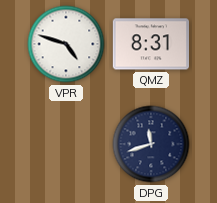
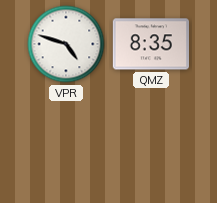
QMZ: 8:31 -> 8:35 (150, 44)
DPG: 11:42 -> none (151, 144)
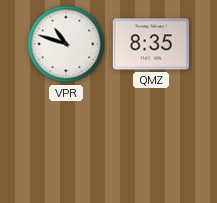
VPR: 4:48 -> 10:48 (66, 44)
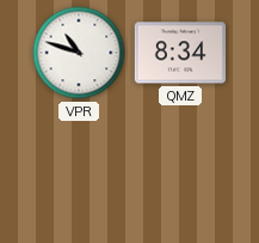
QMZ: 8:35 -> 8:34 (179, 53)
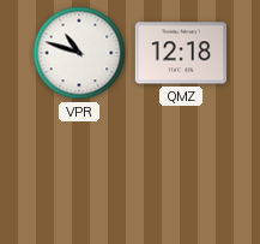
QMZ: 8:34 -> 12:18 (180, 53)
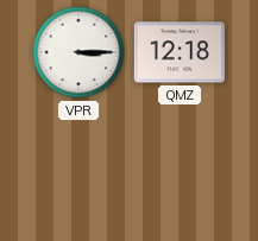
VPR: 10:48 -> 3:15 (78, 52)
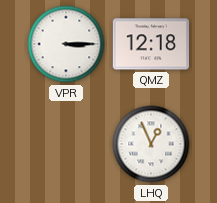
LHQ: none -> 12:56 (151, 144)
